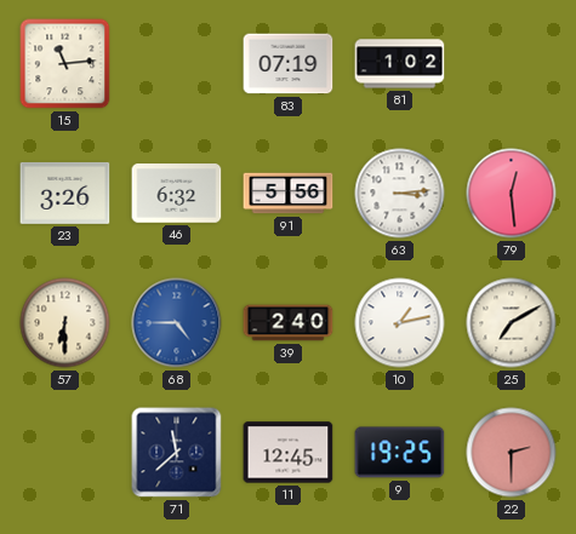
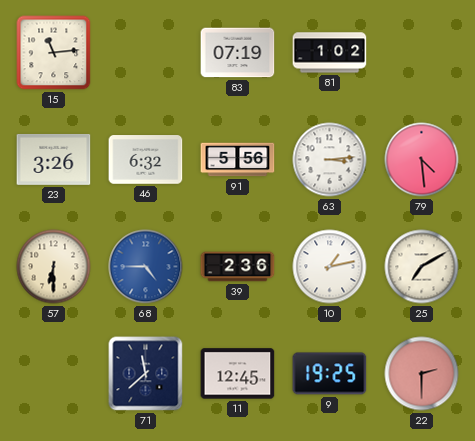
79: 12:29 -> 4:29 (422, 160)
39: 2:40 -> 2:36 (238, 267)
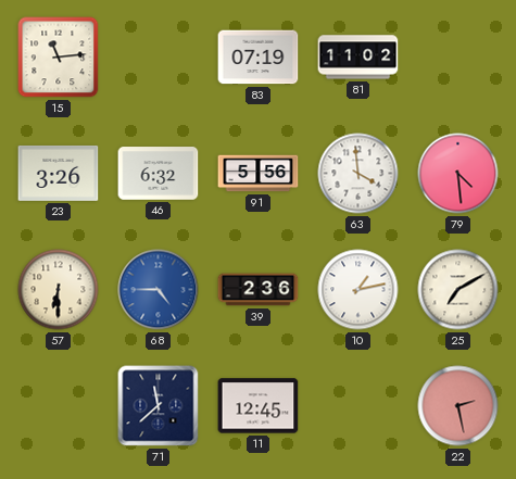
81: 1:02 -> 11:02 (358, 58)
63: 3:14 -> 3:59 (358, 174)
9: 19:25 -> none (330, 374)
22: 2:30 -> 2:28 (458, 406)
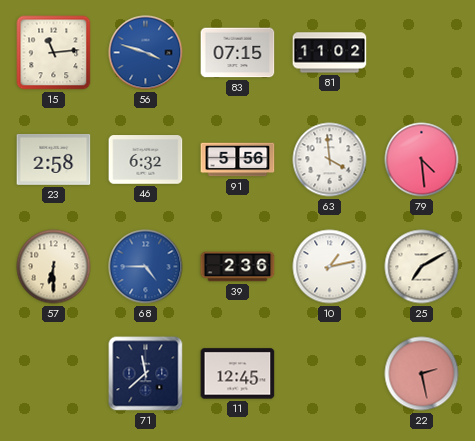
56: none -> 3:48 (146, 53)
83: 07:19 -> 07:15 (238, 53)
23: 3:26 -> 2:58 (54, 159)
